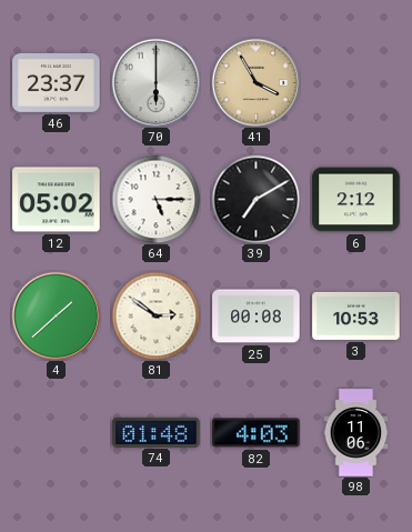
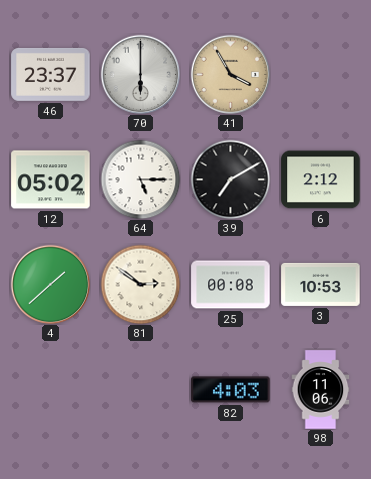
74: 01:48 -> none (157, 432)
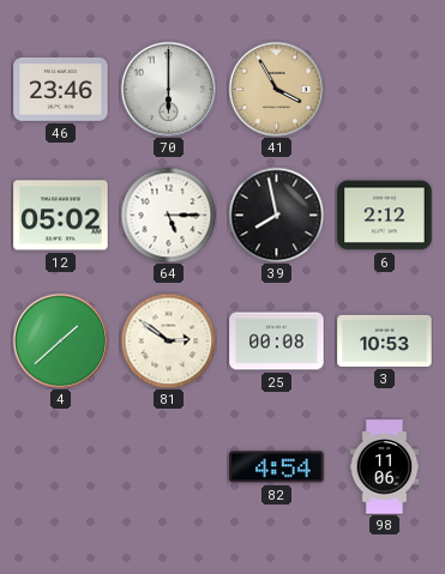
46: 23:37 -> 23:46 (61, 89)
39: 7:10 -> 7:58 (276, 215)
82: 4:03 -> 4:54 (277, 467)
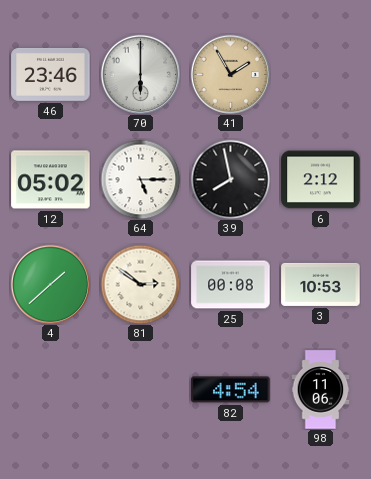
41: 3:55 -> 1:55 (230, 74)
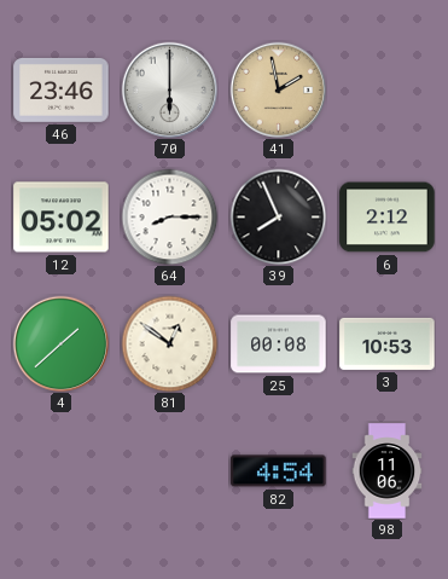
41: 1:55 -> 1:58 (278, 89)
64: 5:15 -> 8:15 (169, 216)
39: 7:58 -> 7:56 (278, 216)
81: 2:51 -> 12:51 (169, 343)
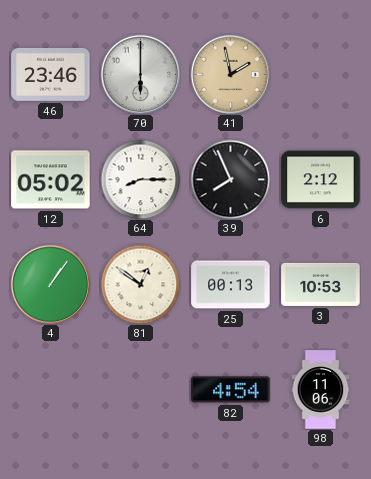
4: 1:38 -> 1:06 (50, 284)
25: 00:08 -> 00:13 (231, 285)
